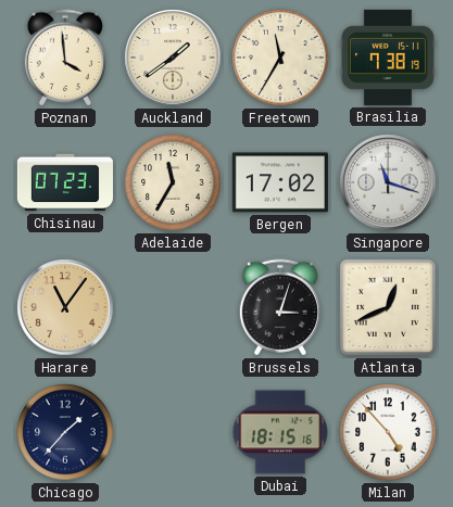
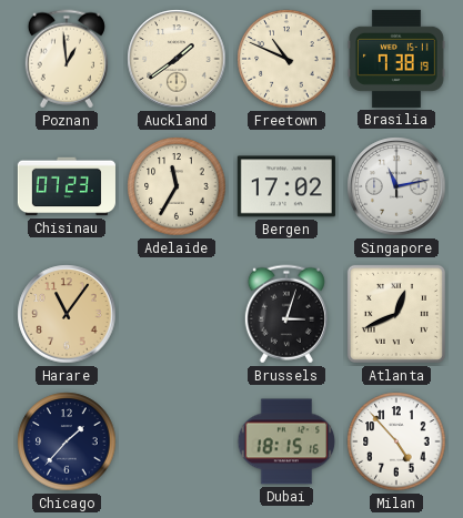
Poznan: 3:59 -> 12:59 (67, 59)
Freetown: 11:35 -> 10:49 (286, 59)
Singapore: 11:18 -> 11:13 (396, 186)
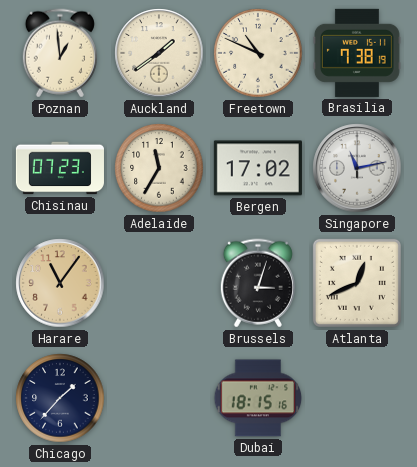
Milan: 4:53 -> none (396, 441)
